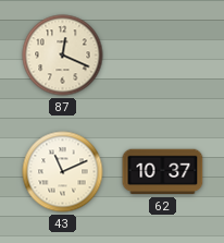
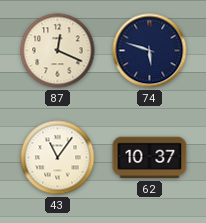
74: none -> 5:48 (150, 51)
43: 11:11 -> 11:06 (58, 158)
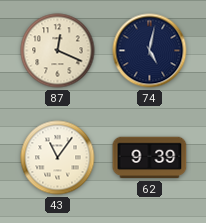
74: 5:48 -> 5:02 (150, 51)
62: 10:37 -> 9:39 (150, 158)
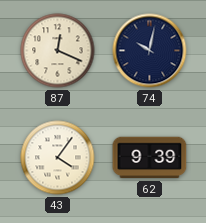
74: 5:02 -> 10:02 (150, 51)
43: 11:06 -> 4:06 (58, 158)
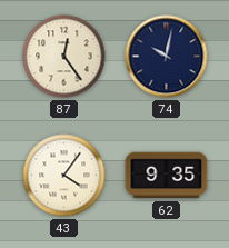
87: 12:19 -> 12:24 (64, 57)
62: 9:39 -> 9:35 (167, 176)
